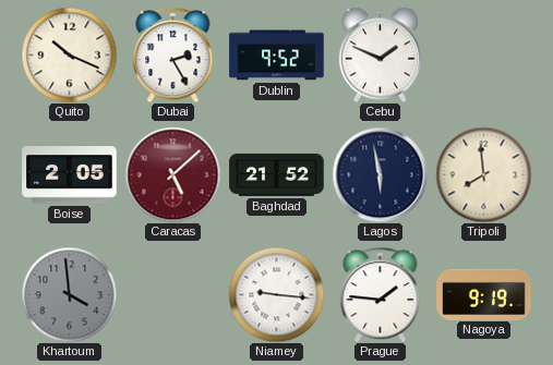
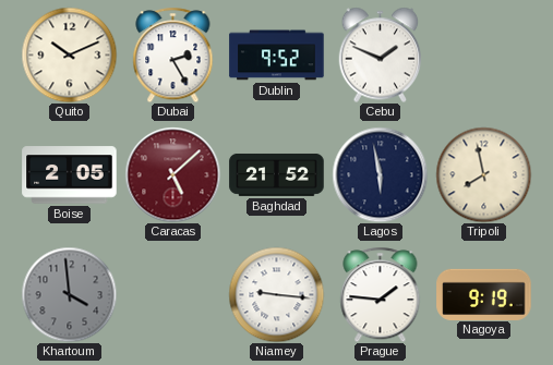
Quito: 10:19 -> 10:11 (69, 54)
Tripoli: 7:59 -> 7:58 (483, 174)
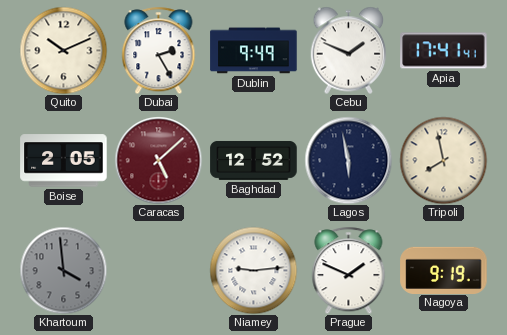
Dublin: 9:52 -> 9:49 (254, 51)
Apia: none -> 17:41 (444, 51)
Baghdad: 21:52 -> 12:52 (254, 160)
Niamey: 9:16 -> 9:14 (253, 270)
Prague: 1:46 -> 1:49 (349, 270)
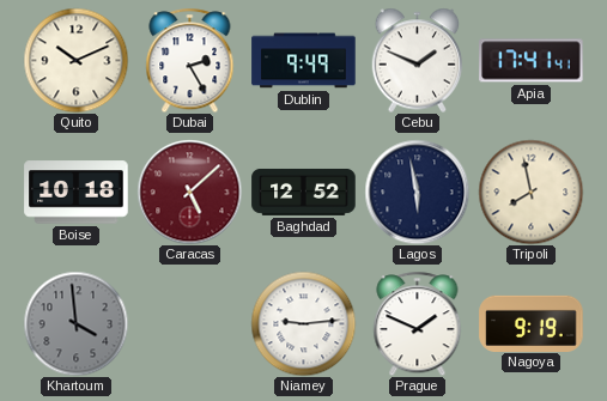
Boise: 2:05 -> 10:18 (77, 193)
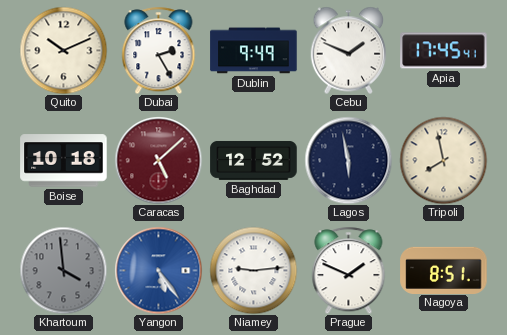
Apia: 17:41 -> 17:45 (444, 51)
Yangon: none -> 5:24 (158, 270)
Nagoya: 9:19 -> 8:51 (444, 270)
